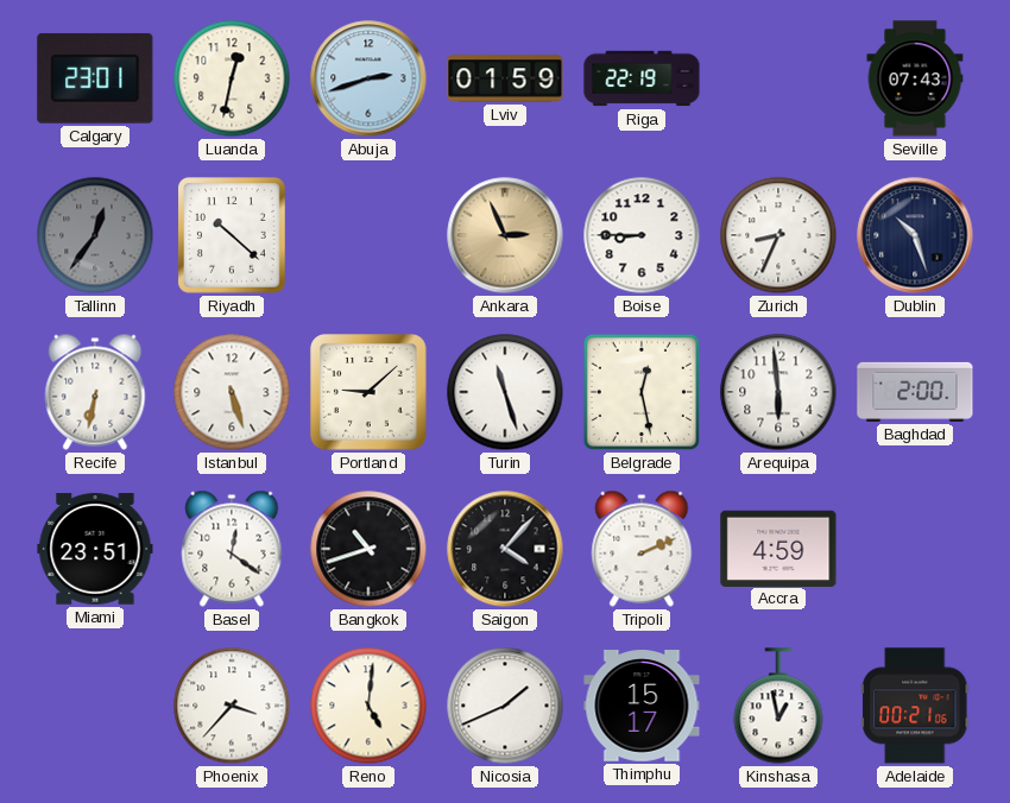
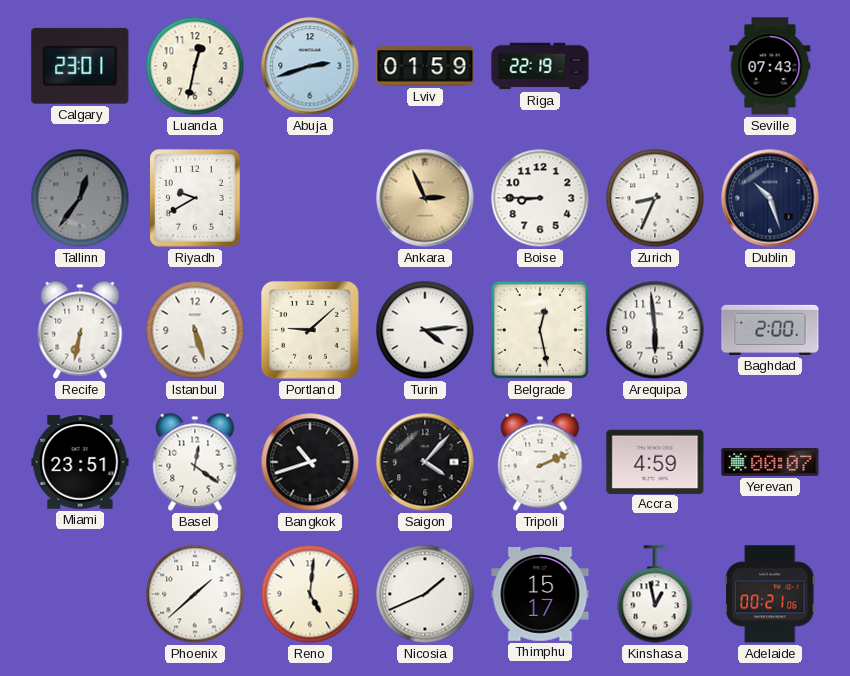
Riyadh: 10:22 -> 9:40 (195, 198)
Turin: 11:27 -> 4:14 (425, 330)
Yerevan: none -> 00:07 (770, 462)
Phoenix: 3:37 -> 1:38 (195, 594)
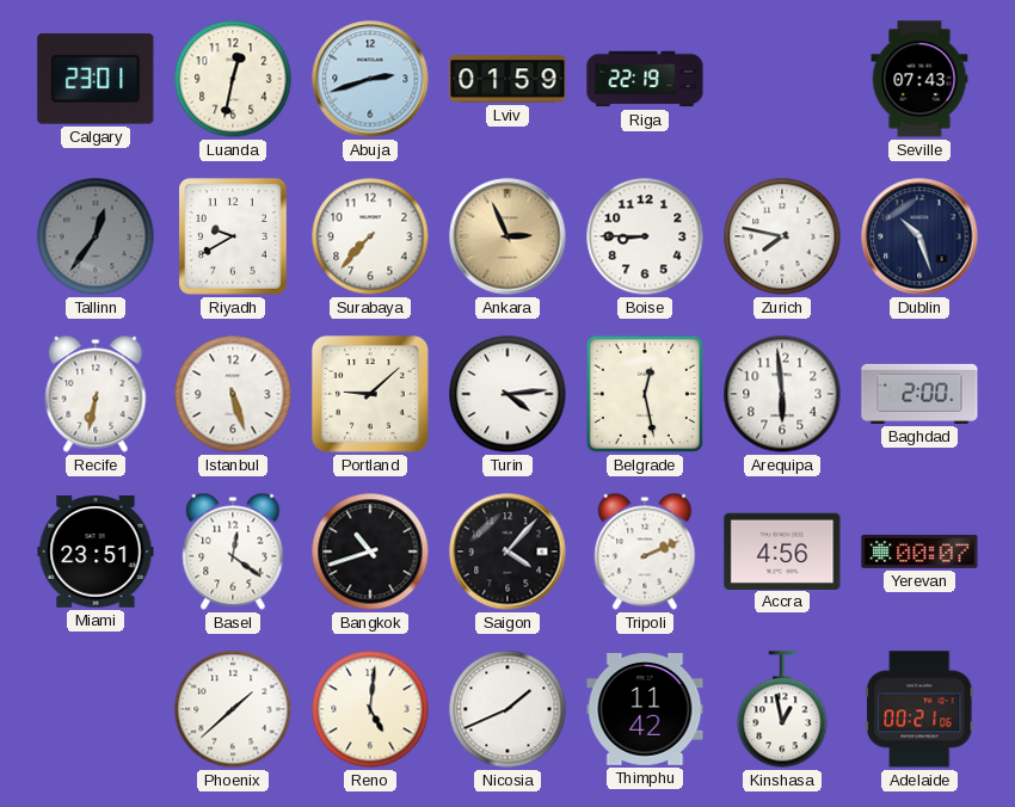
Surabaya: none -> 7:37 (370, 236)
Zurich: 8:34 -> 7:47 (782, 236)
Accra: 4:59 -> 4:56 (782, 550)
Thimphu: 15:17 -> 11:42 (645, 710)
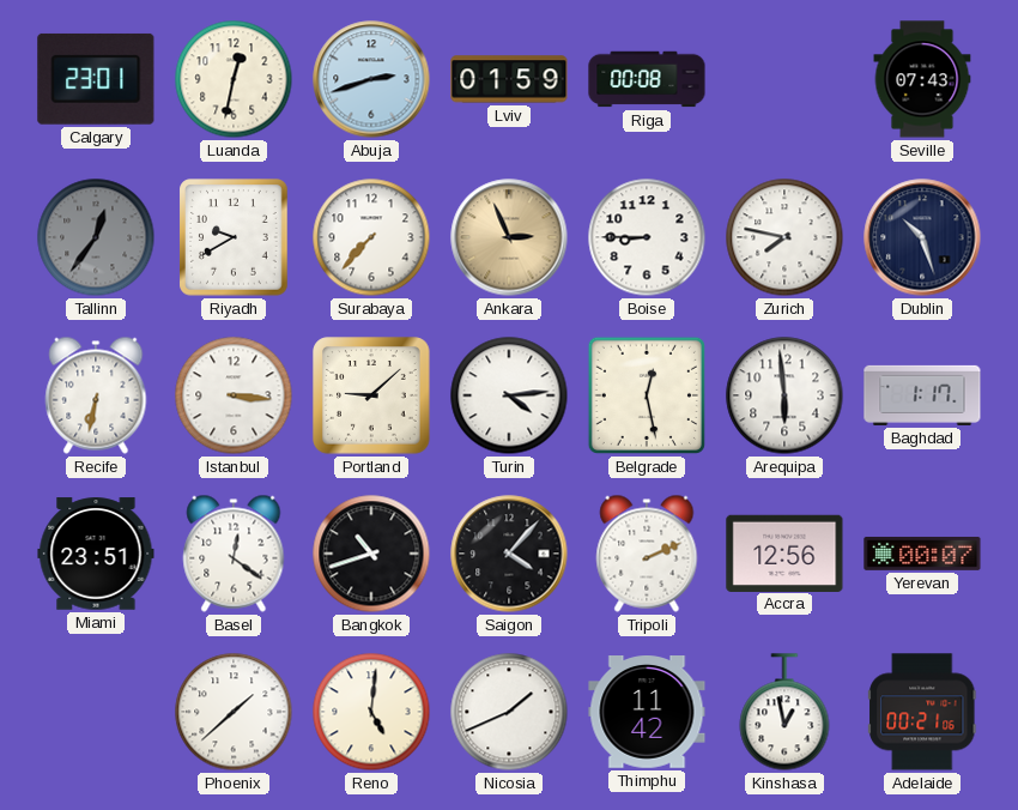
Riga: 22:19 -> 00:08 (647, 79)
Istanbul: 5:27 -> 3:16 (234, 395)
Baghdad: 2:00 -> 1:17 (922, 395)
Accra: 4:56 -> 12:56 (784, 552)
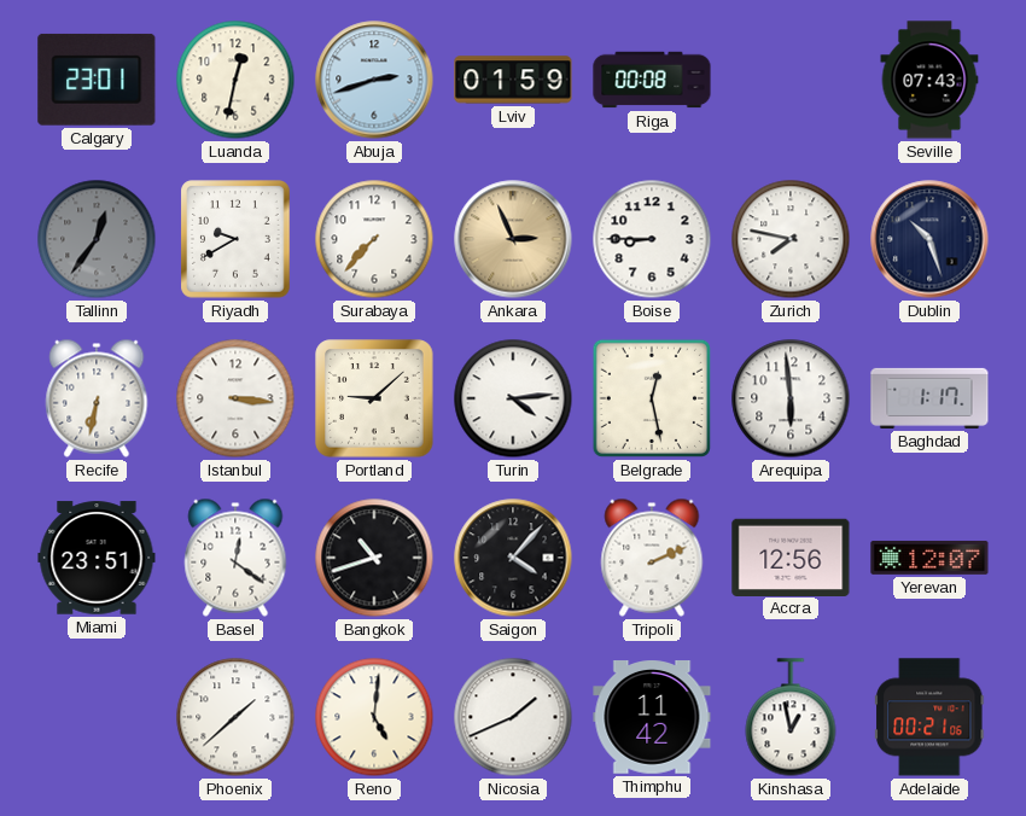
Yerevan: 00:07 -> 12:07 (929, 558)
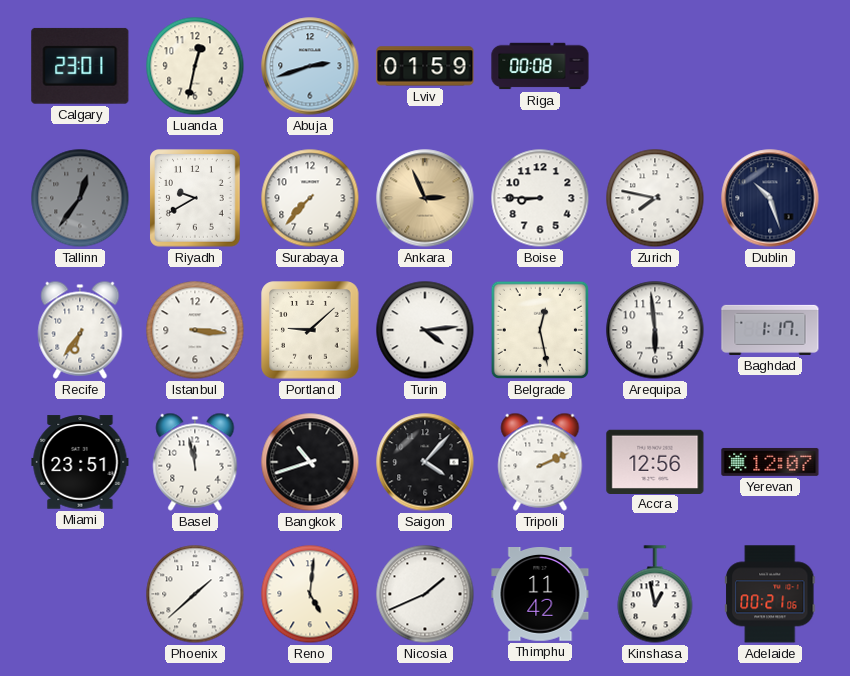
Seville: 07:43 -> none (929, 80)
Recife: 6:32 -> 6:36 (80, 330)
Basel: 12:21 -> 11:58 (195, 462)
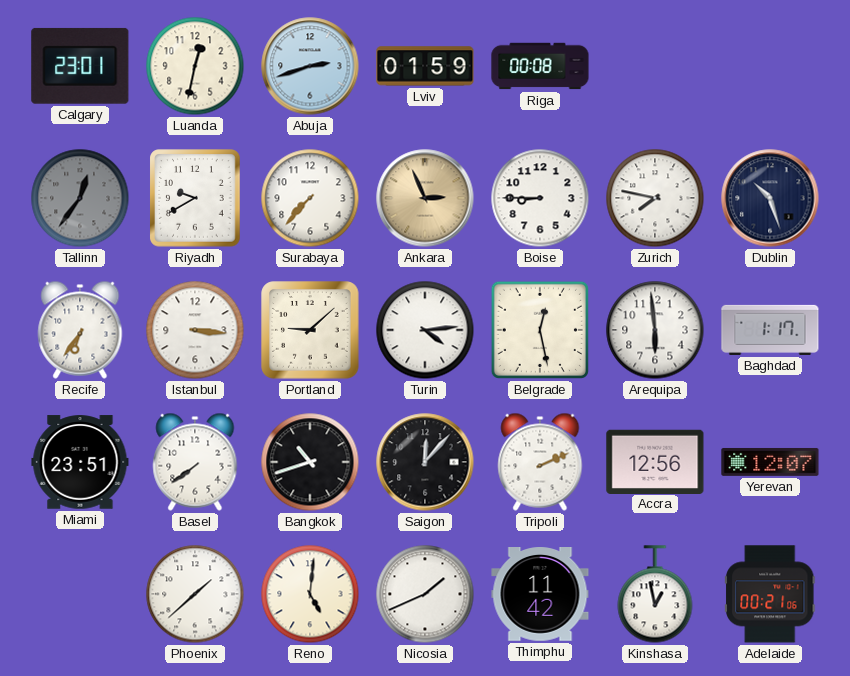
Basel: 11:58 -> 7:39 (195, 462)
Saigon: 4:07 -> 12:07 (425, 462)
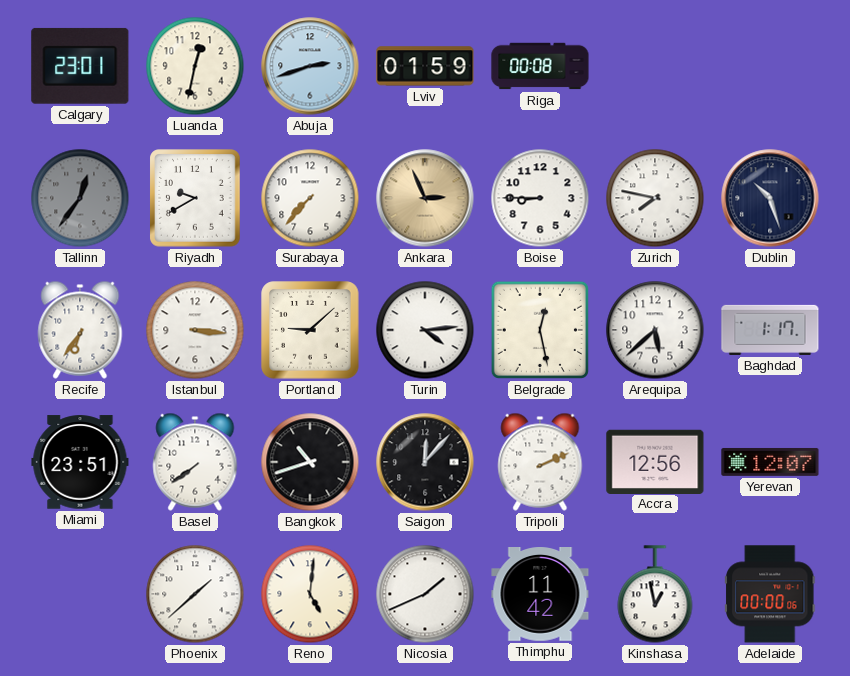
Arequipa: 5:59 -> 5:38 (655, 330)
Adelaide: 00:21 -> 00:00 (771, 594)
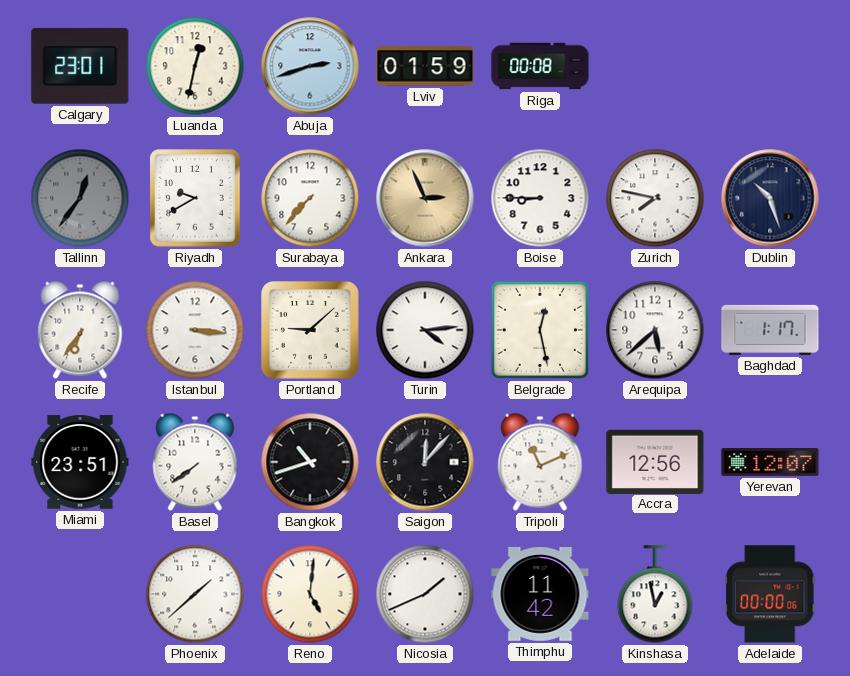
Tripoli: 2:11 -> 11:11 (540, 462)
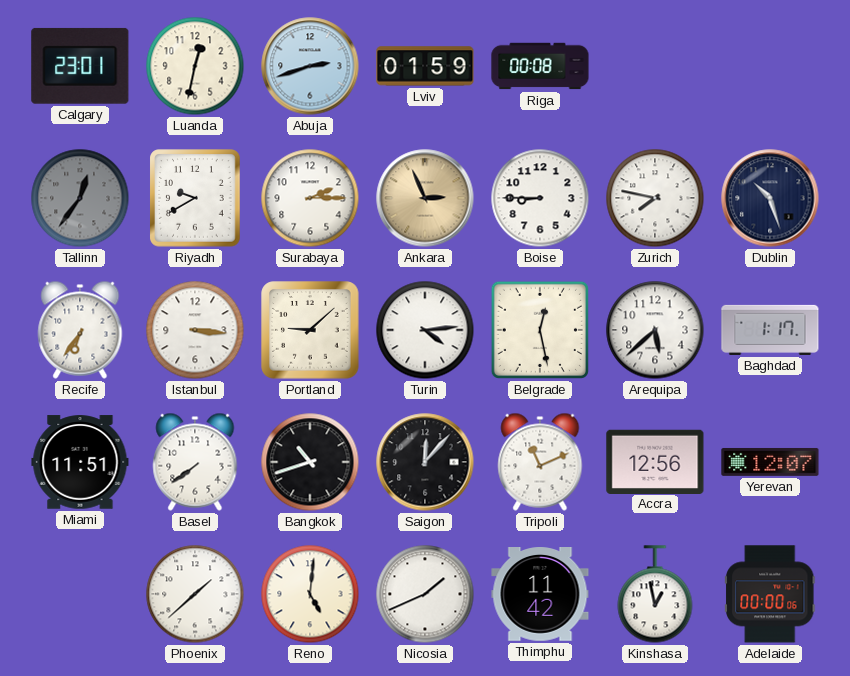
Surabaya: 7:37 -> 2:15 (310, 198)
Miami: 23:51 -> 11:51 (80, 462)
